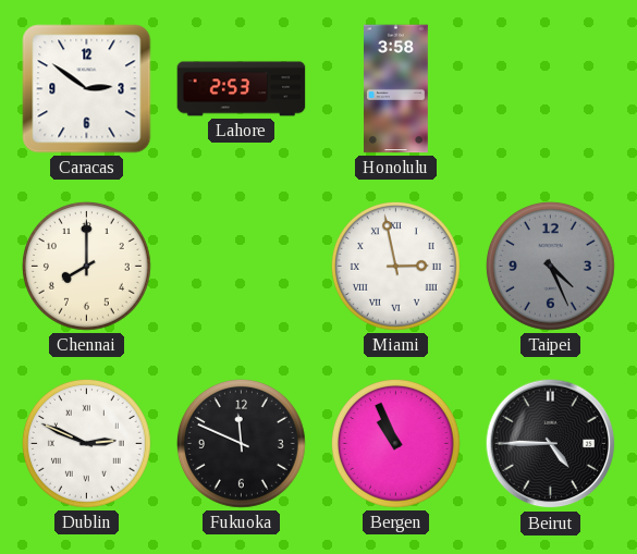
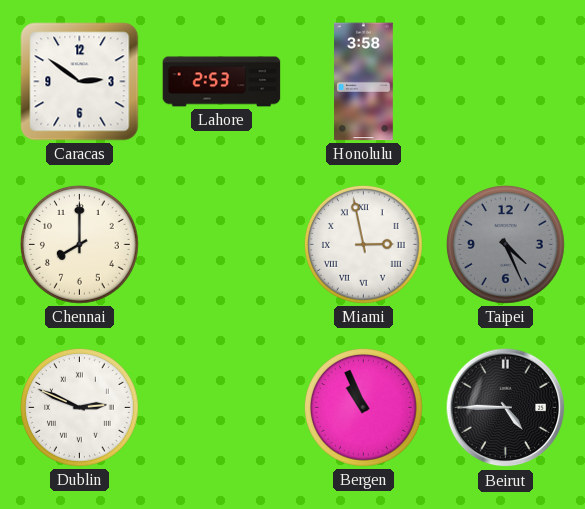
Fukuoka: 11:49 -> none (242, 444)
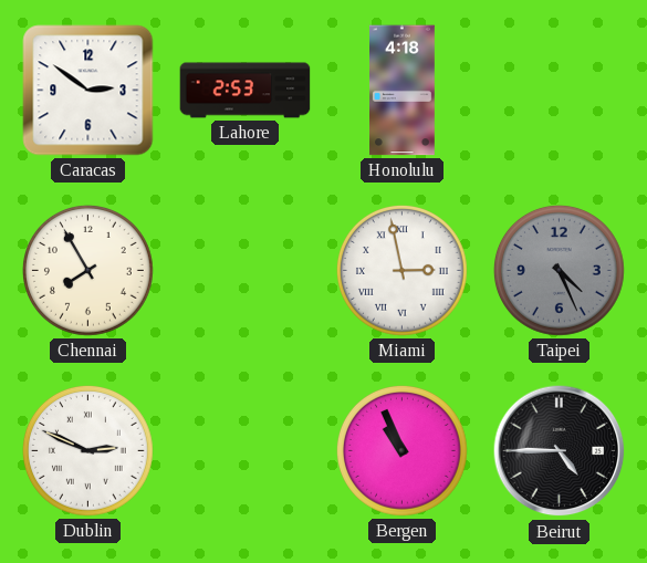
Honolulu: 3:58 -> 4:18 (403, 91)
Chennai: 8:00 -> 7:55 (88, 271)
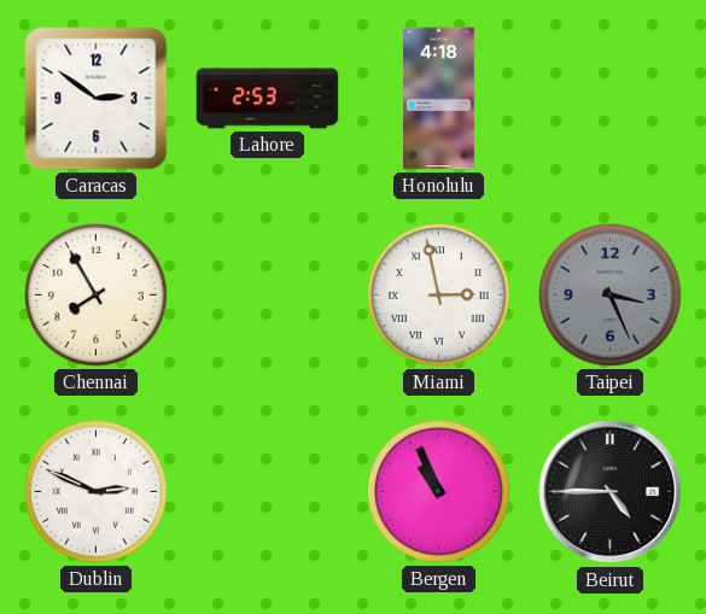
Taipei: 4:26 -> 3:26 (611, 296)
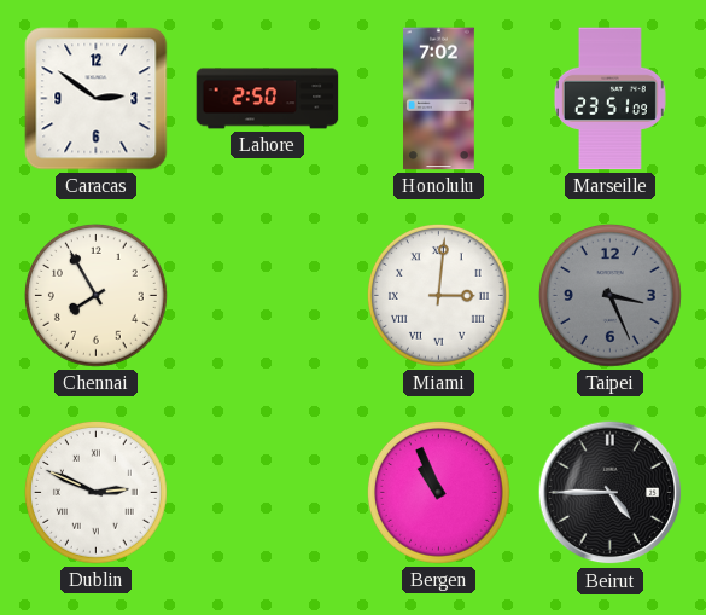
Lahore: 2:53 -> 2:50 (268, 99)
Honolulu: 4:18 -> 7:02 (439, 99)
Marseille: none -> 23:51 (609, 99)
Miami: 2:58 -> 3:01 (439, 296)
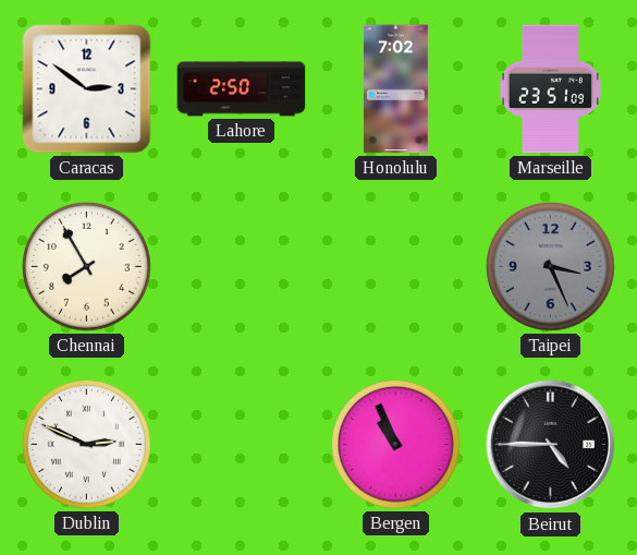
Miami: 3:01 -> none (439, 296)
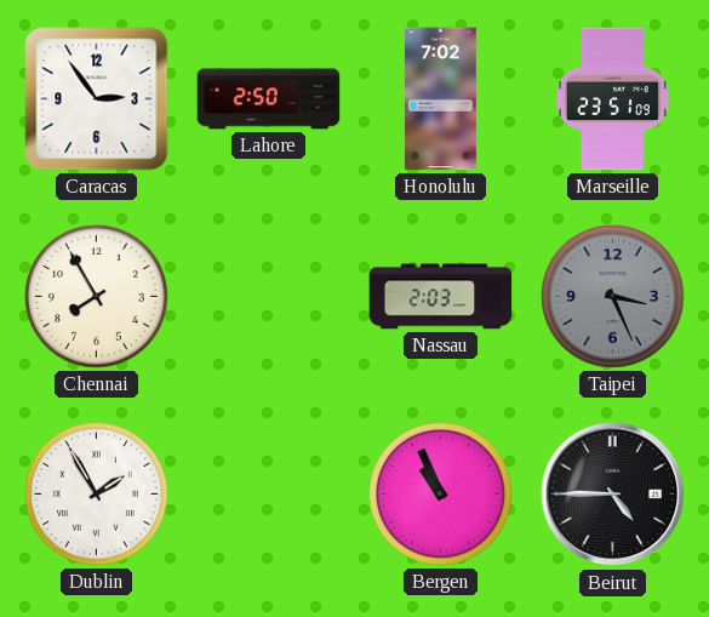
Caracas: 2:51 -> 2:54 (97, 99)
Nassau: none -> 2:03 (441, 297)
Dublin: 2:49 -> 1:55 (97, 495)
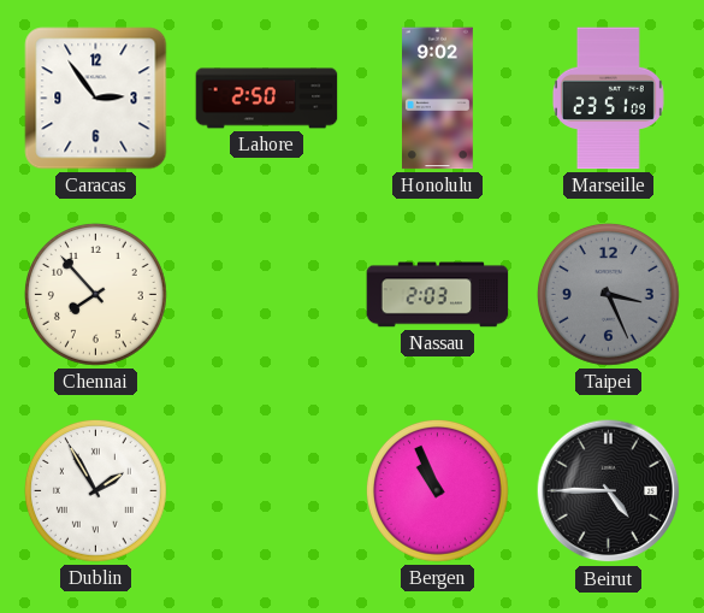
Honolulu: 7:02 -> 9:02 (438, 99)
Chennai: 7:55 -> 7:53 (96, 295)
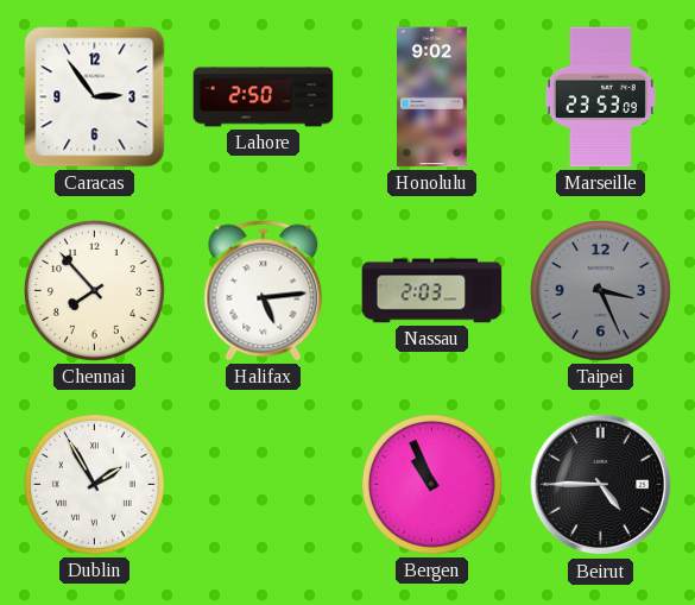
Marseille: 23:51 -> 23:53 (600, 97)
Halifax: none -> 5:14 (264, 291)
